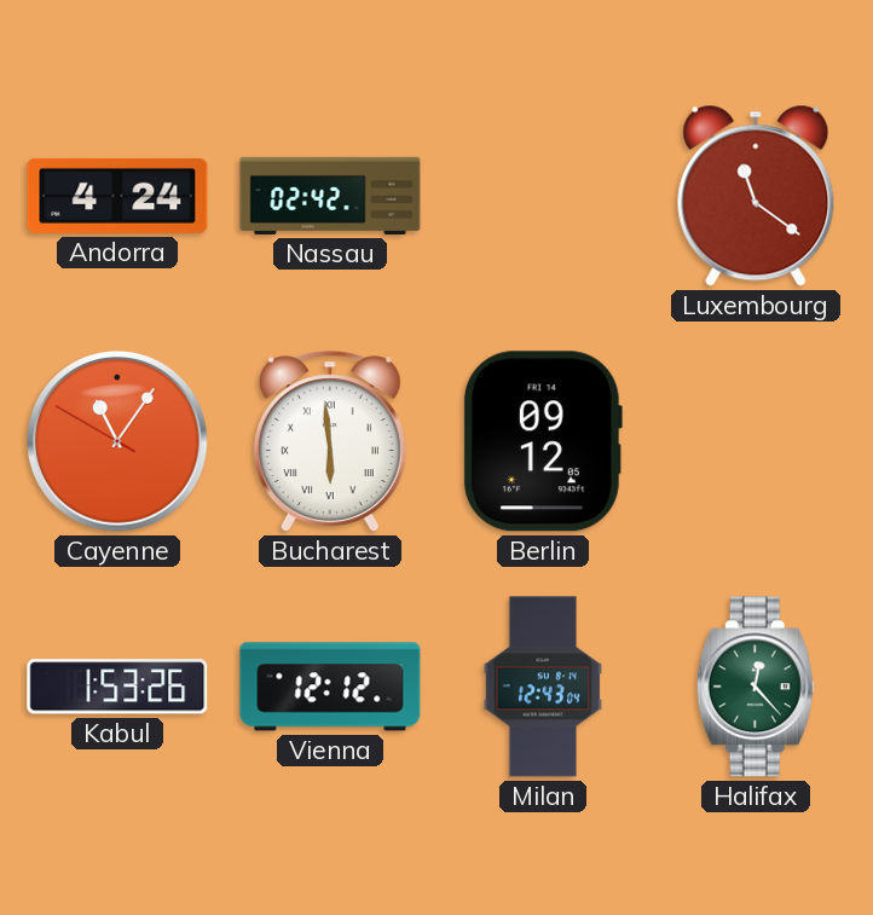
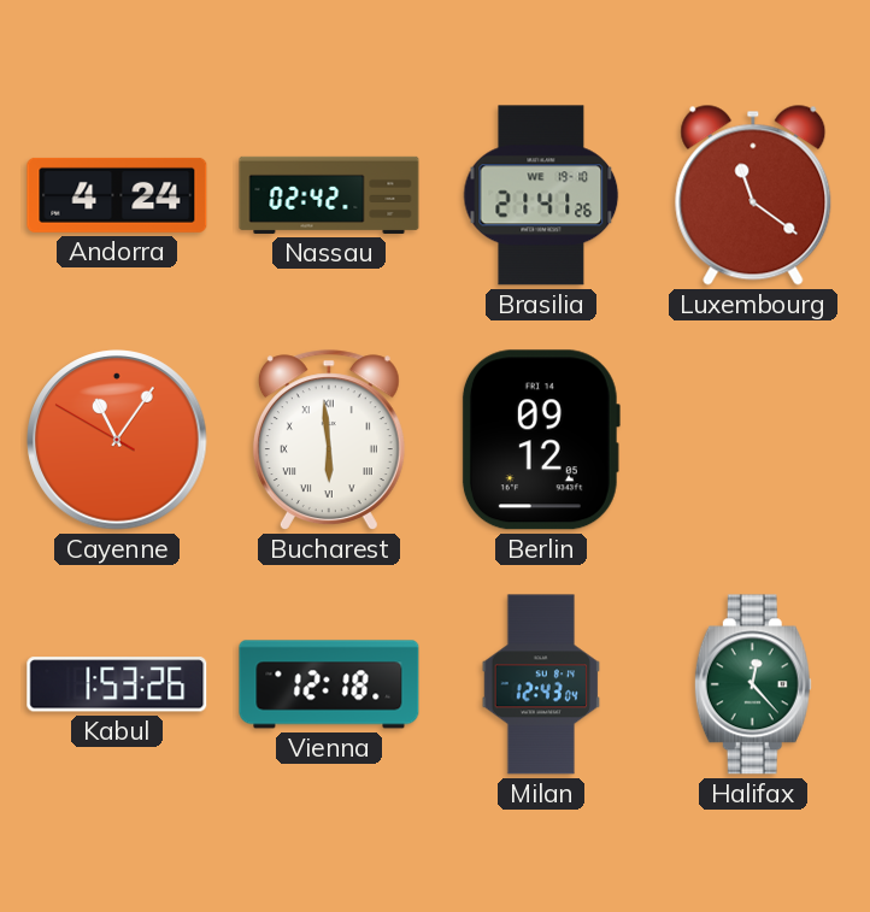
Brasilia: none -> 21:41 (541, 195)
Vienna: 12:12 -> 12:18 (329, 684)
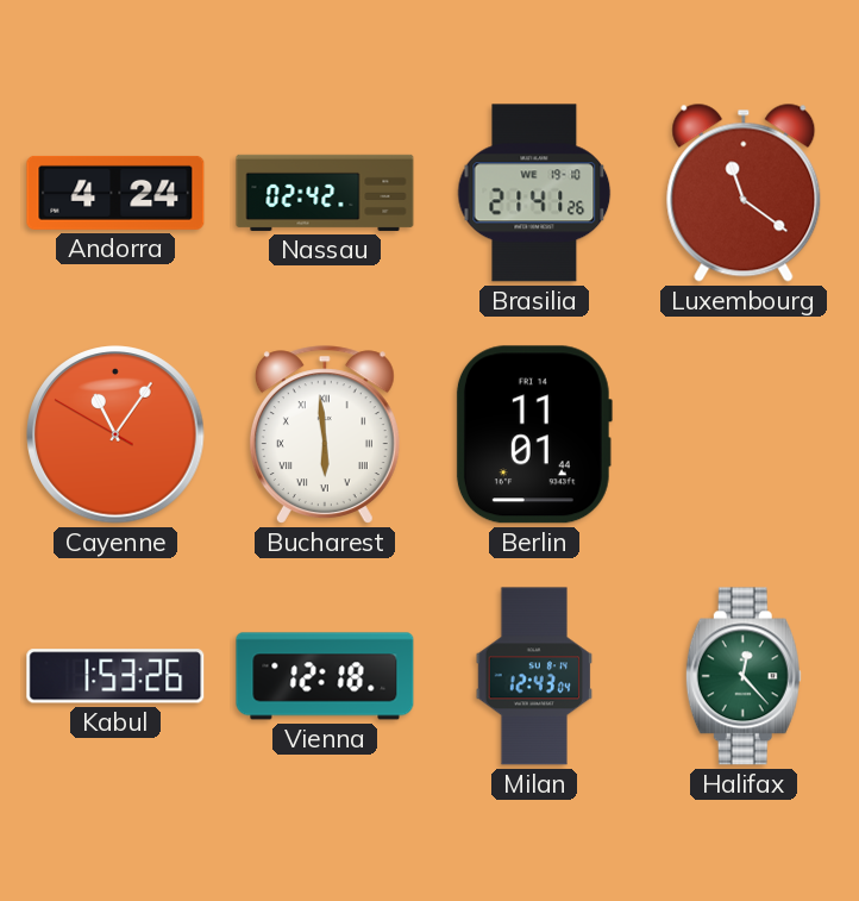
Berlin: 09:12 -> 11:01 (533, 434)
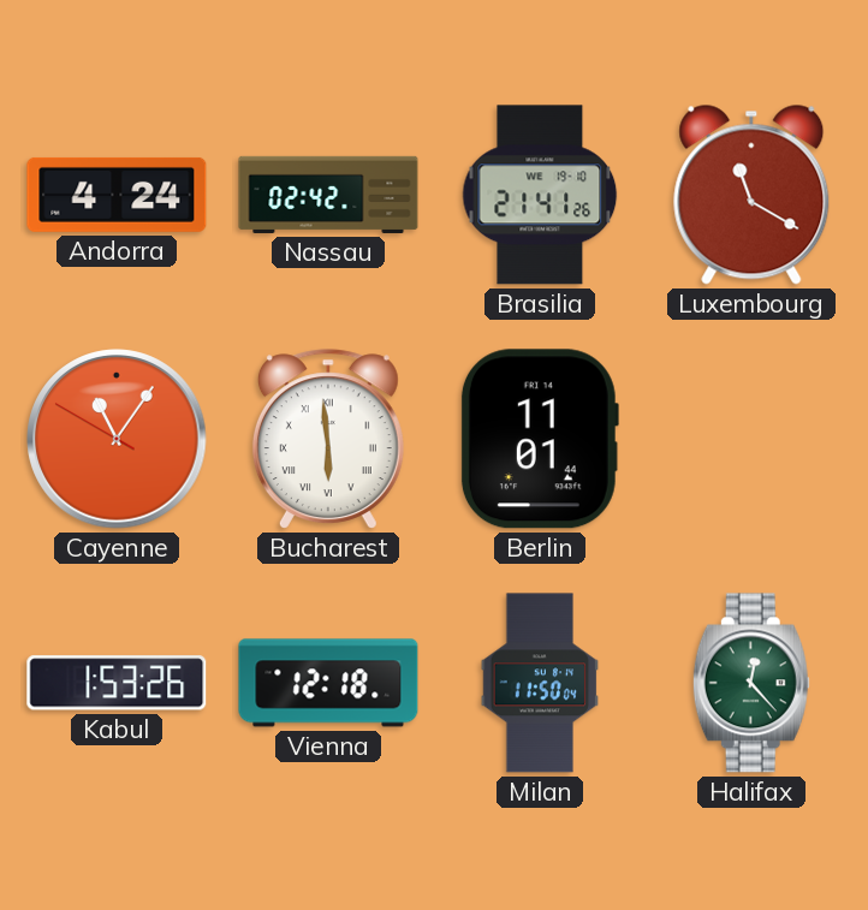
Luxembourg: 11:21 -> 11:20 (751, 195)
Milan: 12:43 -> 11:50 (540, 683)
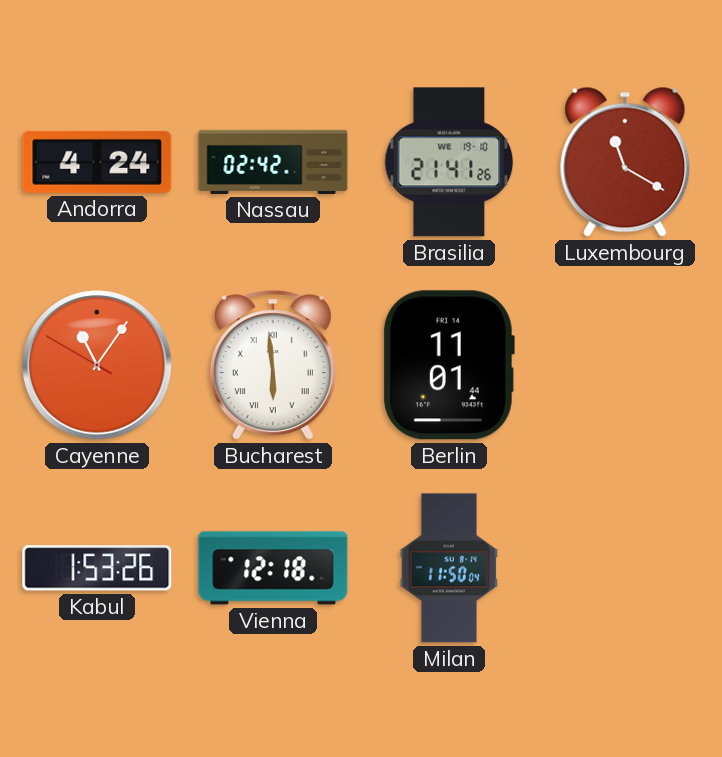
Halifax: 12:23 -> none (751, 683)
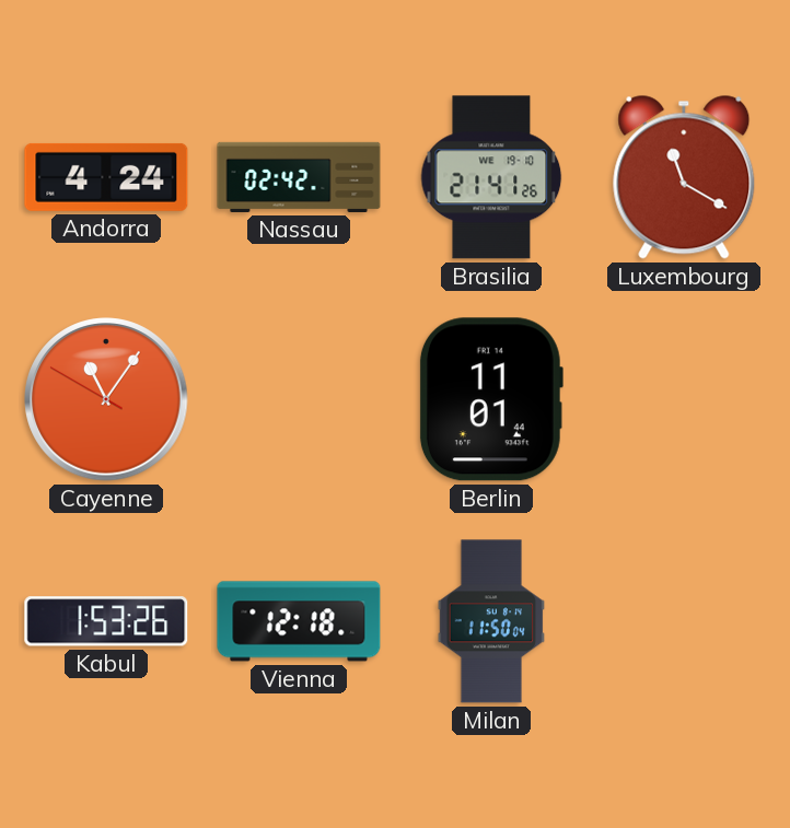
Bucharest: 5:59 -> none (273, 365)
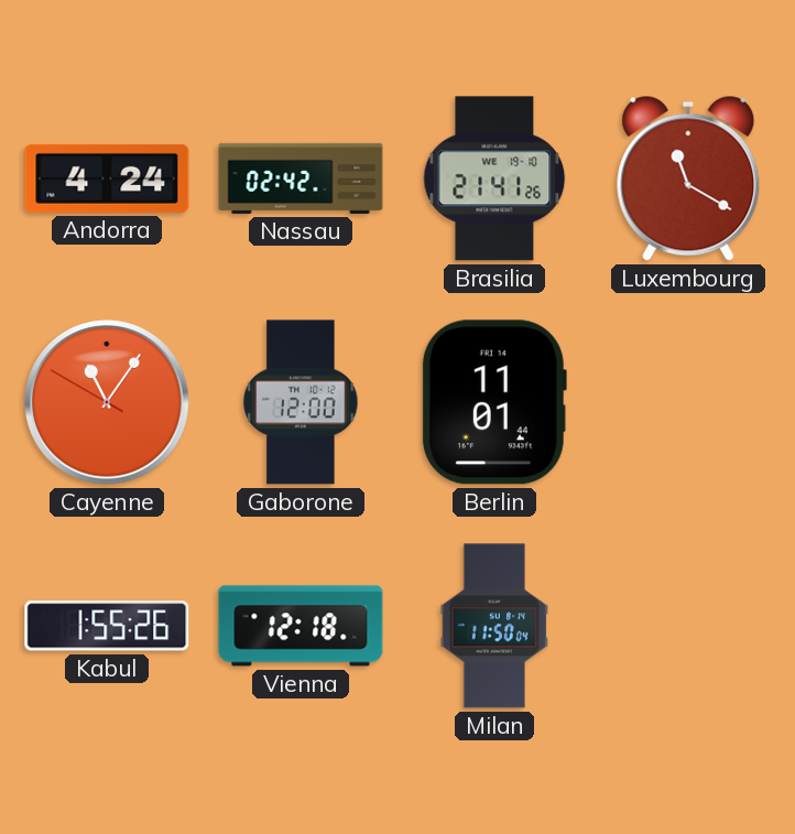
Gaborone: none -> 12:00 (301, 402)
Kabul: 1:53 -> 1:55 (107, 626)
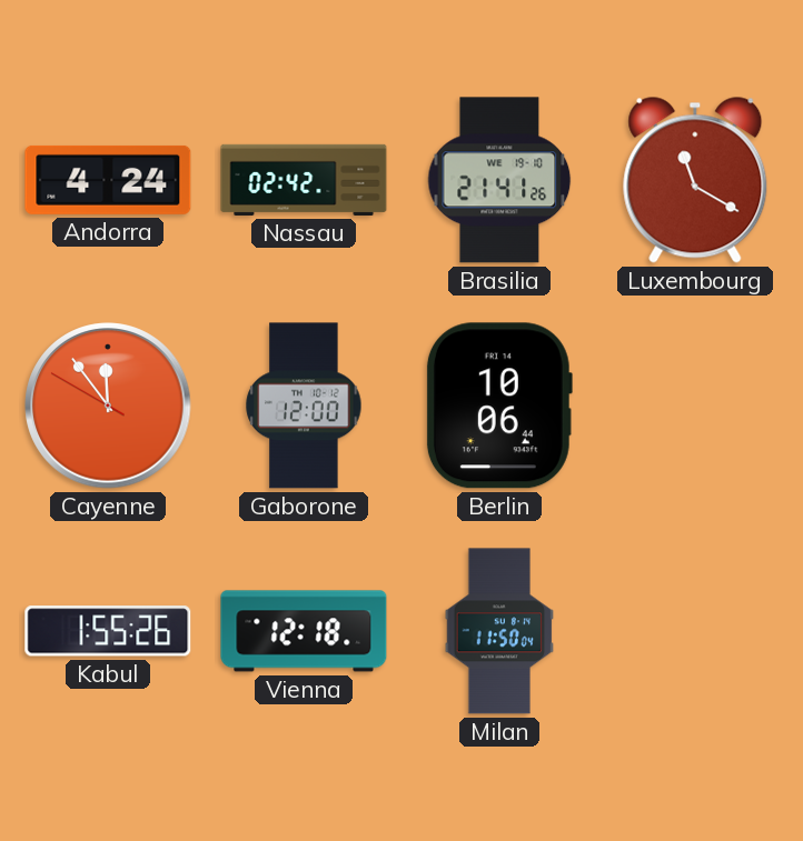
Cayenne: 11:05 -> 11:53 (108, 406)
Berlin: 11:01 -> 10:06 (498, 406)
